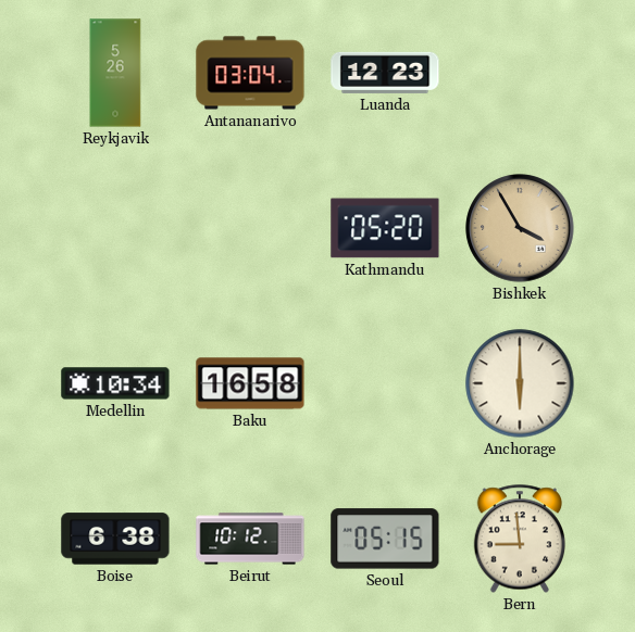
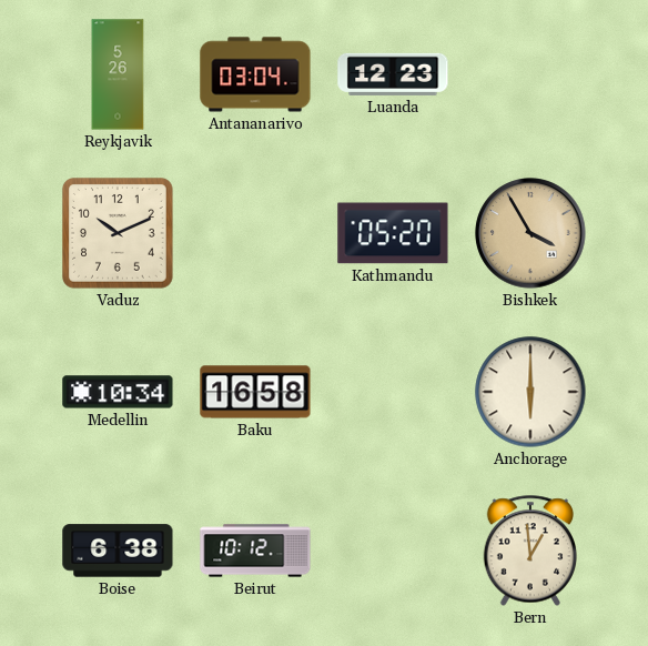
Vaduz: none -> 10:11 (119, 234)
Seoul: 05:15 -> none (385, 539)
Bern: 8:59 -> 12:59 (530, 551)
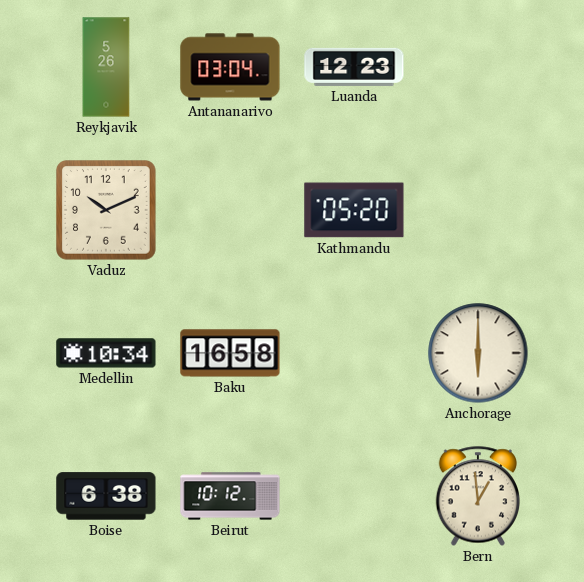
Bishkek: 3:55 -> none (530, 233)
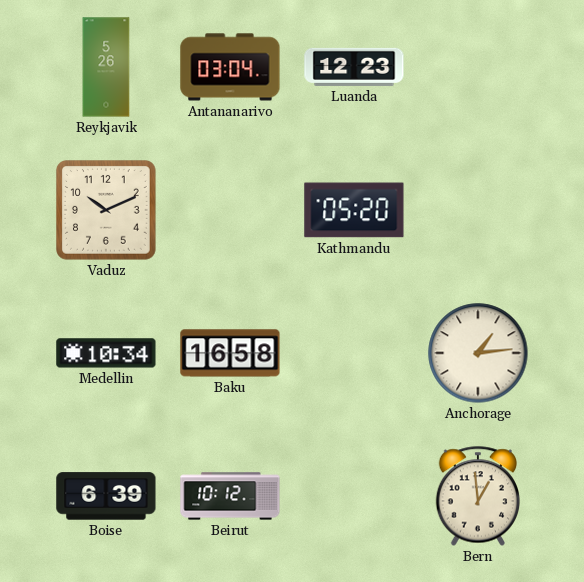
Anchorage: 6:00 -> 1:14 (478, 353)
Boise: 6:38 -> 6:39 (106, 496)
